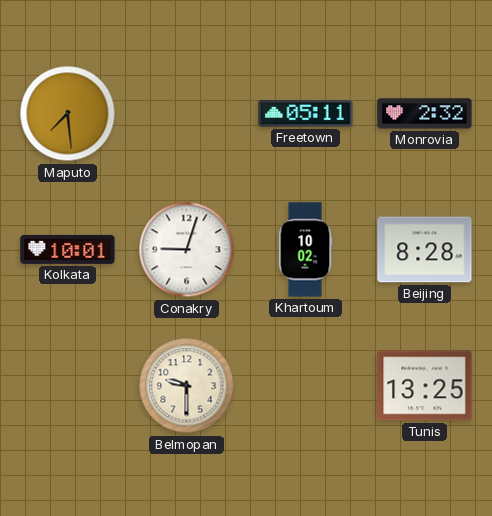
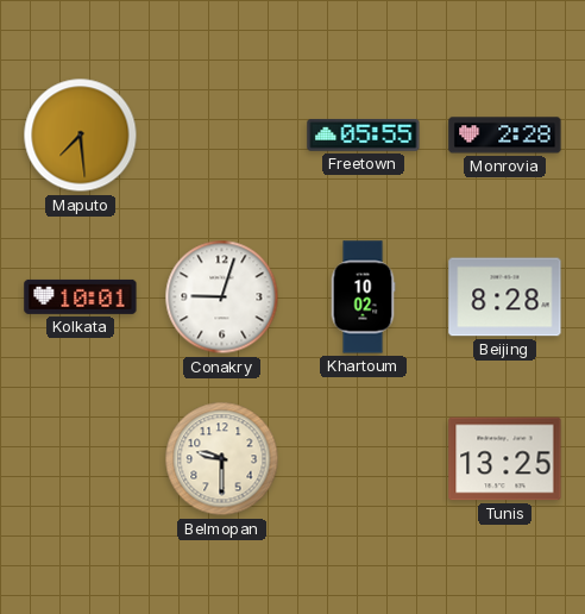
Freetown: 05:11 -> 05:55 (364, 136)
Monrovia: 2:32 -> 2:28 (505, 136)
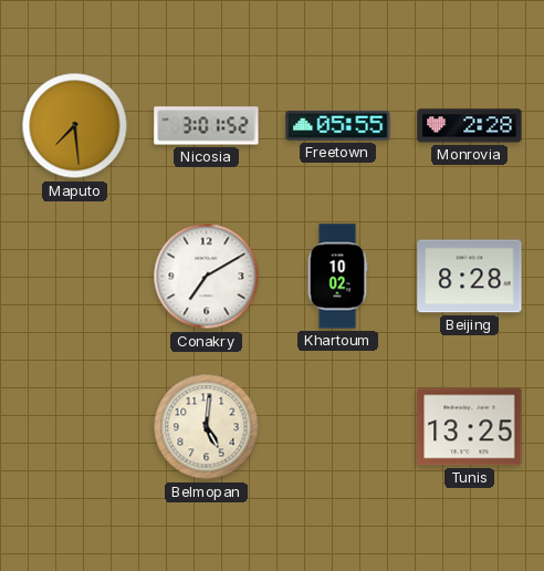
Nicosia: none -> 3:01 (207, 126)
Kolkata: 10:01 -> none (81, 296)
Conakry: 9:03 -> 7:10 (207, 277)
Belmopan: 9:30 -> 5:01 (207, 427)
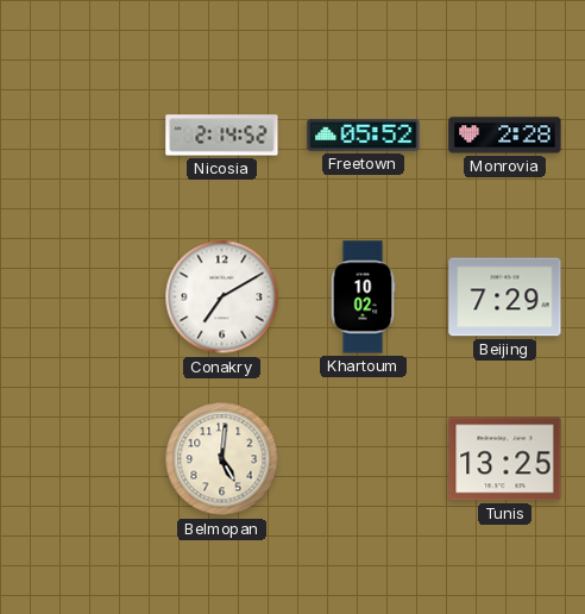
Maputo: 7:29 -> none (75, 126)
Nicosia: 3:01 -> 2:14 (222, 136)
Freetown: 05:55 -> 05:52 (364, 136)
Beijing: 8:28 -> 7:29 (505, 297)
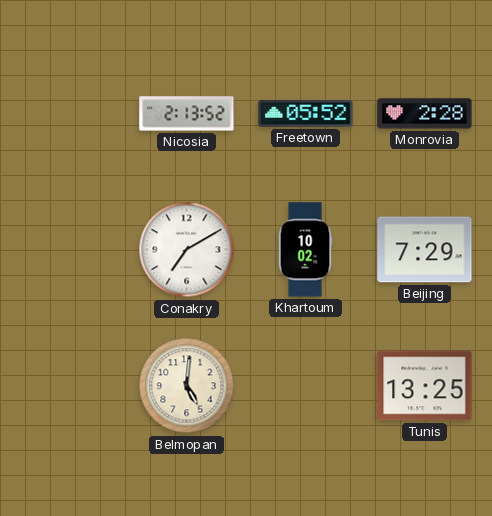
Nicosia: 2:14 -> 2:13 (187, 114)
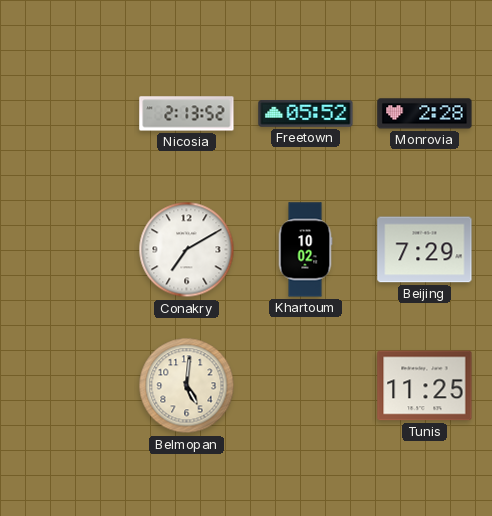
Tunis: 13:25 -> 11:25 (425, 386)
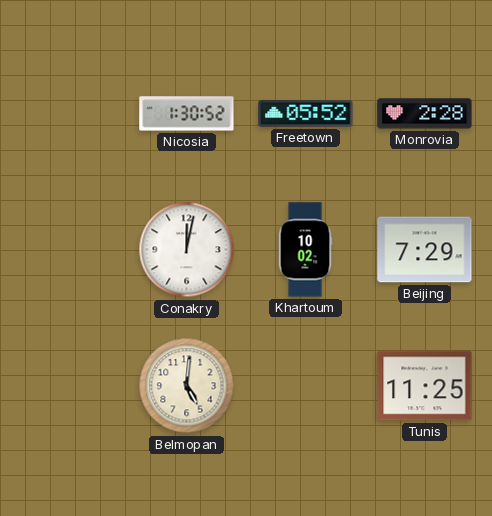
Nicosia: 2:13 -> 1:30 (187, 114)
Conakry: 7:10 -> 12:02 (187, 250)
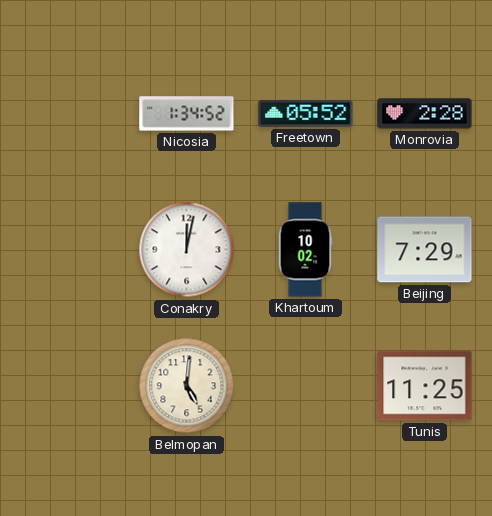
Nicosia: 1:30 -> 1:34 (187, 114)
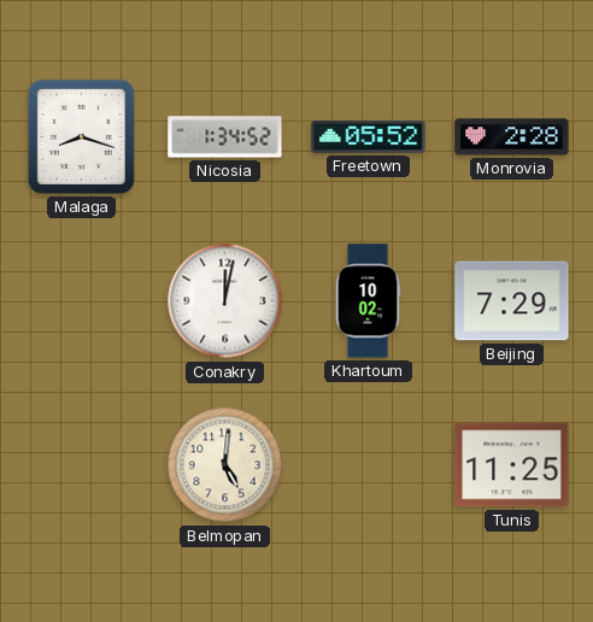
Malaga: none -> 8:18 (81, 136)
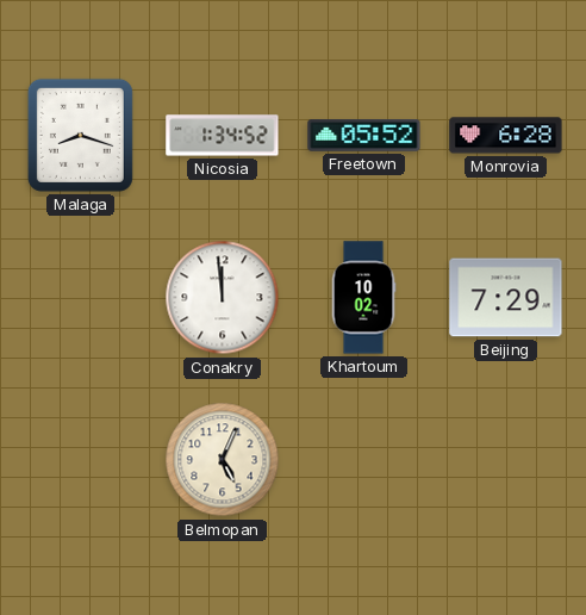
Monrovia: 2:28 -> 6:28 (506, 136)
Conakry: 12:02 -> 11:59 (223, 298)
Belmopan: 5:01 -> 5:04 (223, 460)
Tunis: 11:25 -> none (512, 465)
